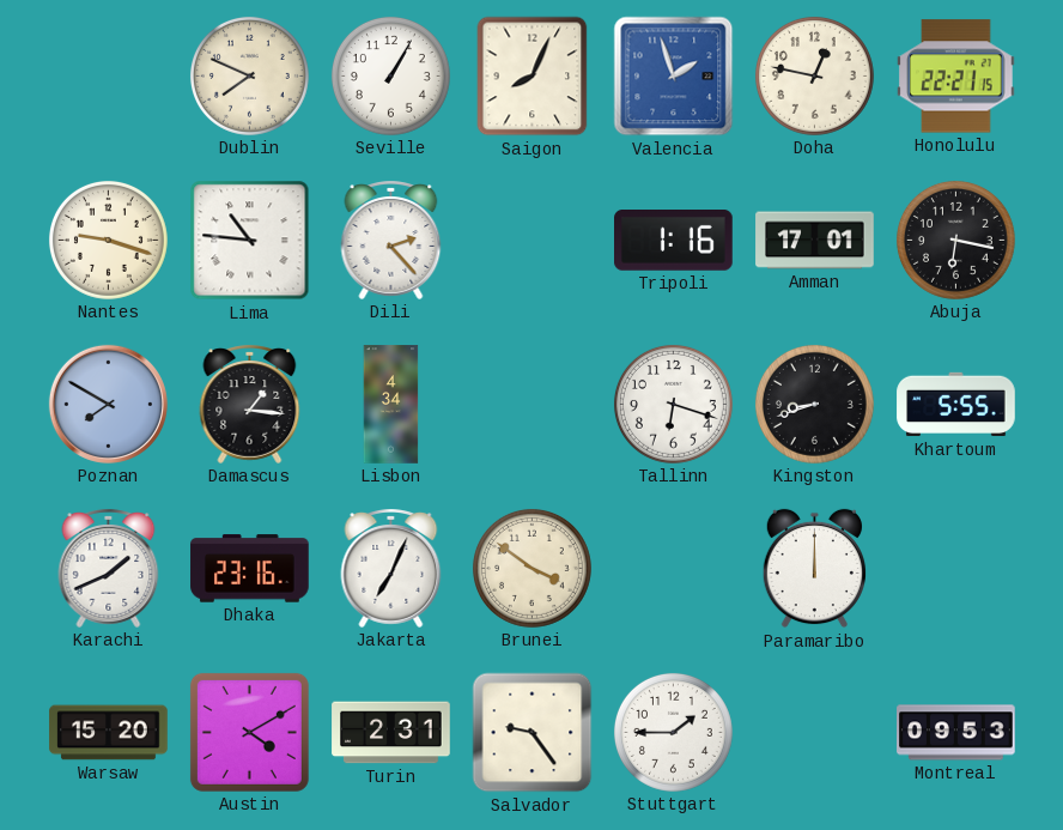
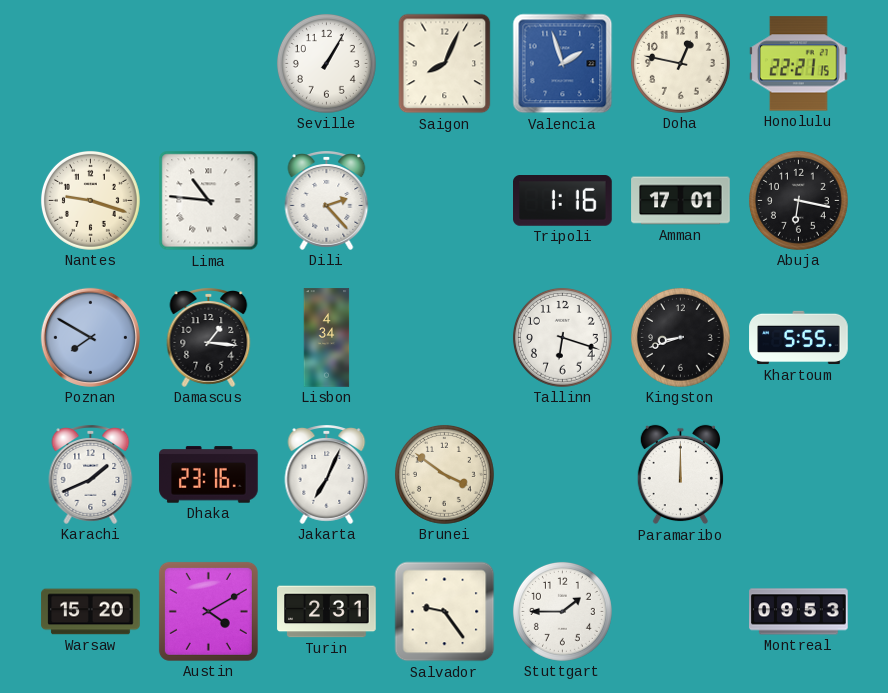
Dublin: 7:49 -> none (249, 75)
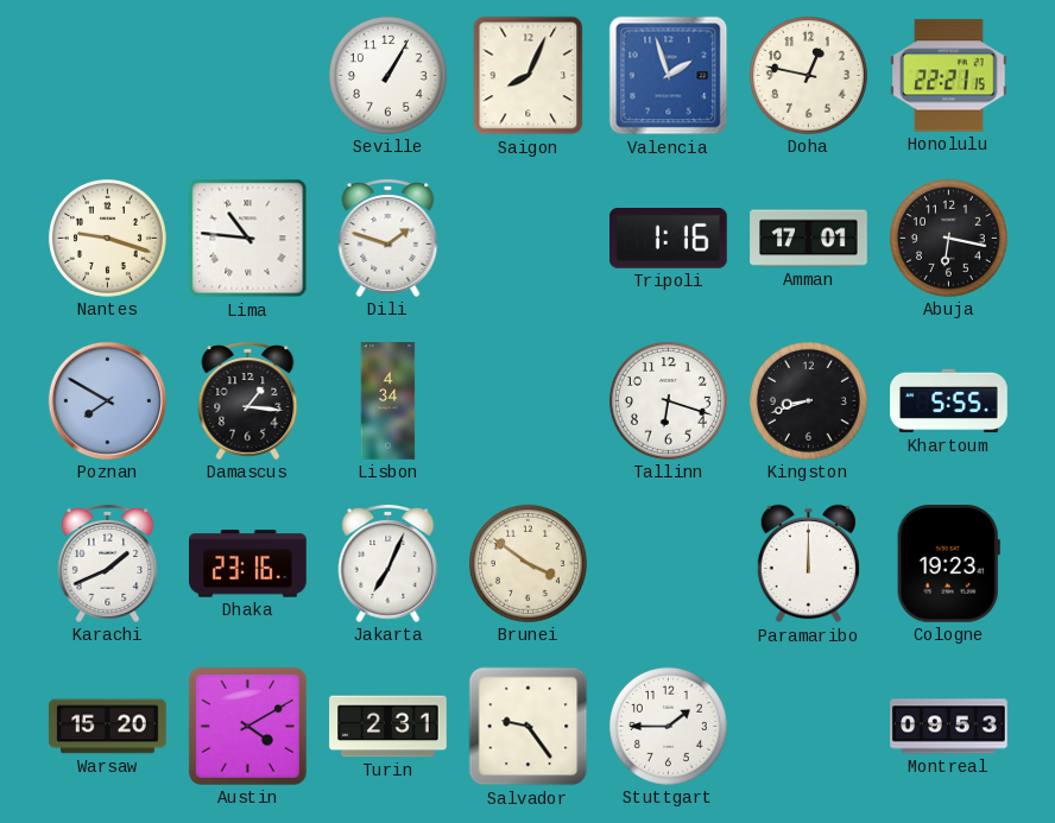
Dili: 2:23 -> 1:48 (388, 238)
Cologne: none -> 19:23 (948, 564)
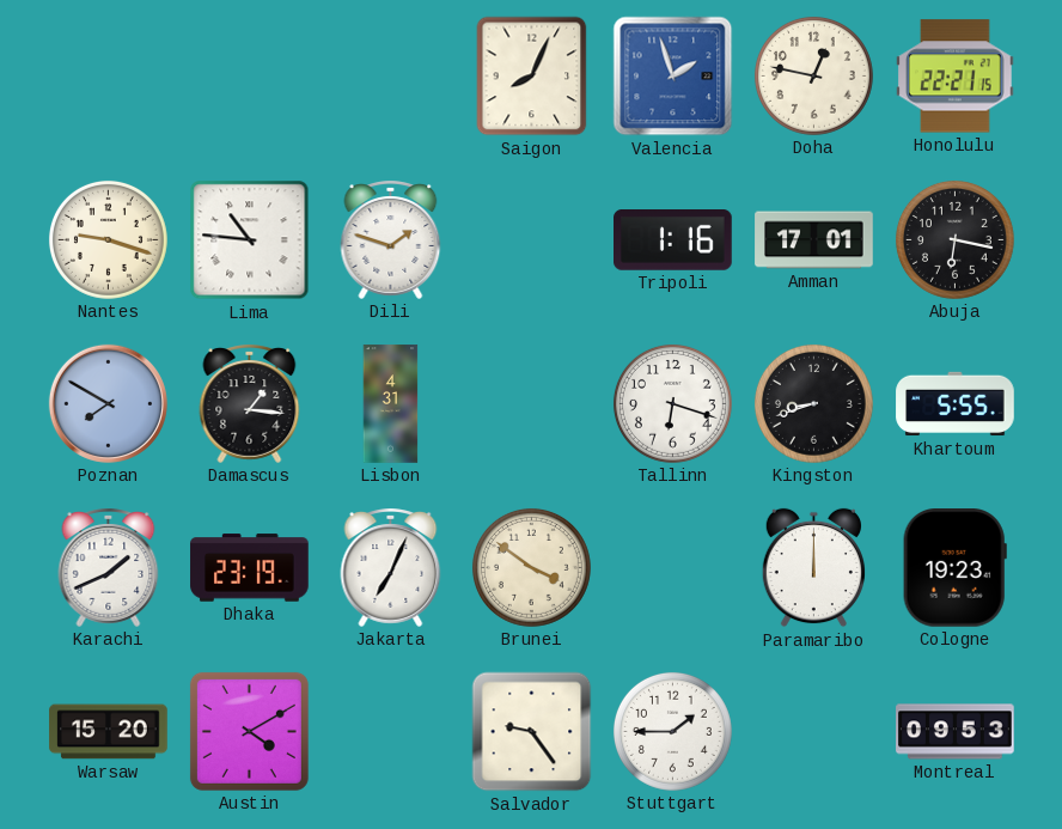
Seville: 1:05 -> none (387, 75)
Lisbon: 4:34 -> 4:31 (391, 404)
Dhaka: 23:16 -> 23:19 (250, 568)
Turin: 2:31 -> none (388, 727)
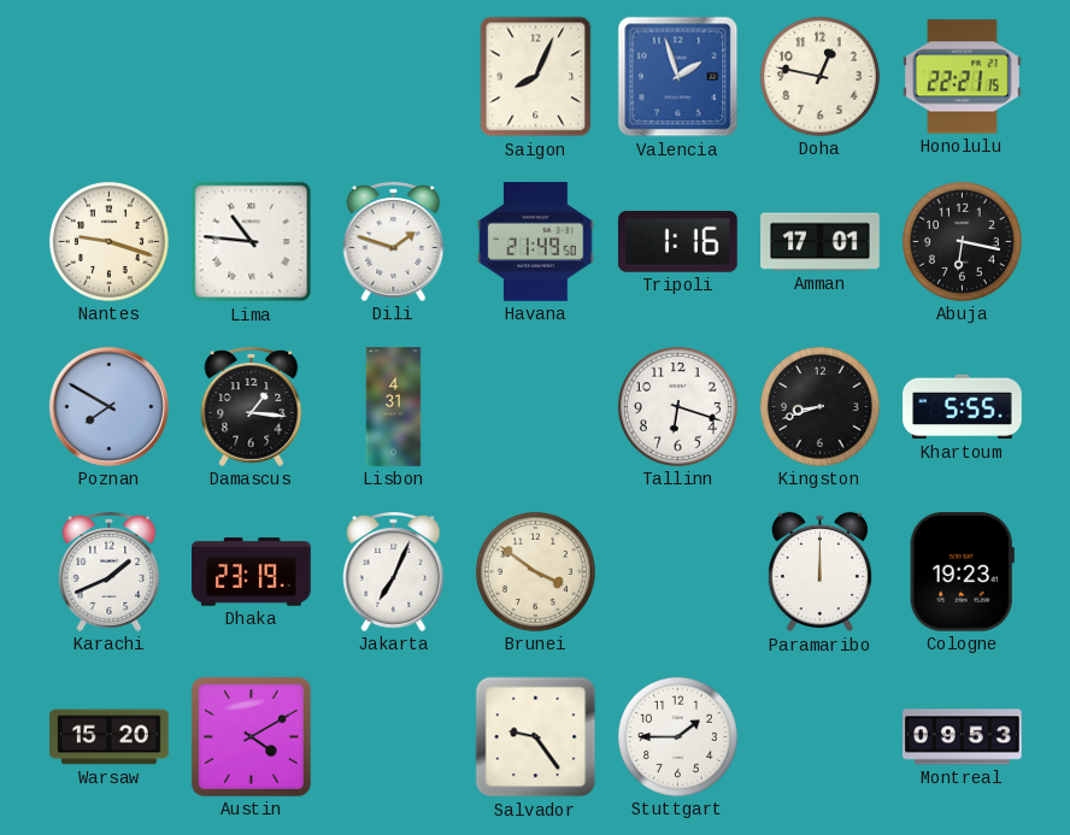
Havana: none -> 21:49 (536, 242)
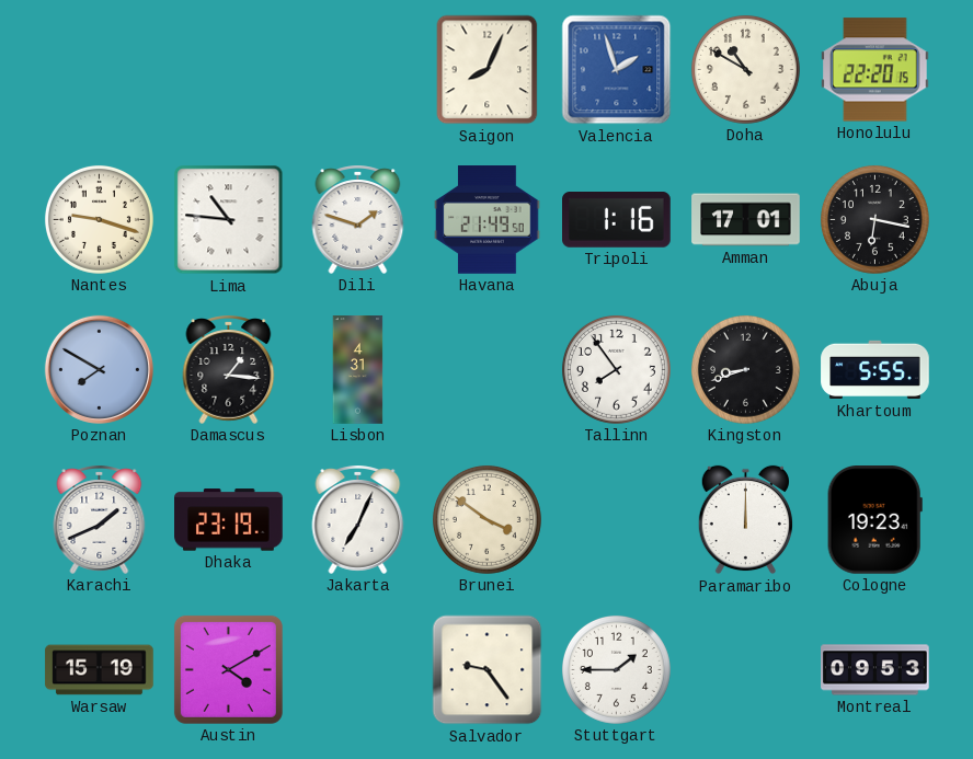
Doha: 12:47 -> 10:50 (745, 69)
Honolulu: 22:21 -> 22:20 (875, 70)
Tallinn: 6:18 -> 7:54 (616, 369)
Warsaw: 15:20 -> 15:19 (100, 670)
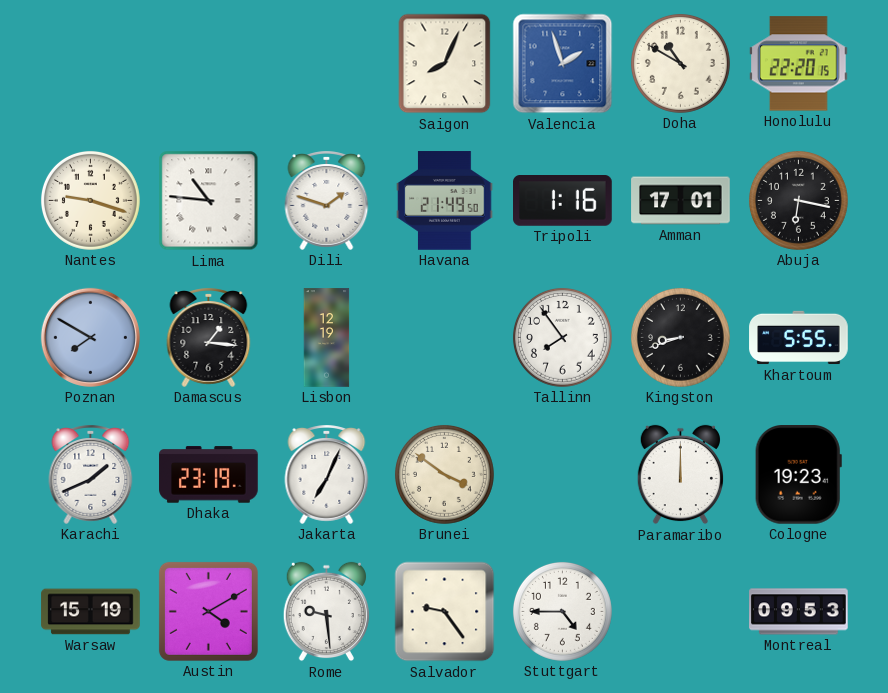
Lisbon: 4:31 -> 12:19 (327, 338)
Rome: none -> 9:29 (326, 612)
Stuttgart: 1:45 -> 4:45 (562, 611)
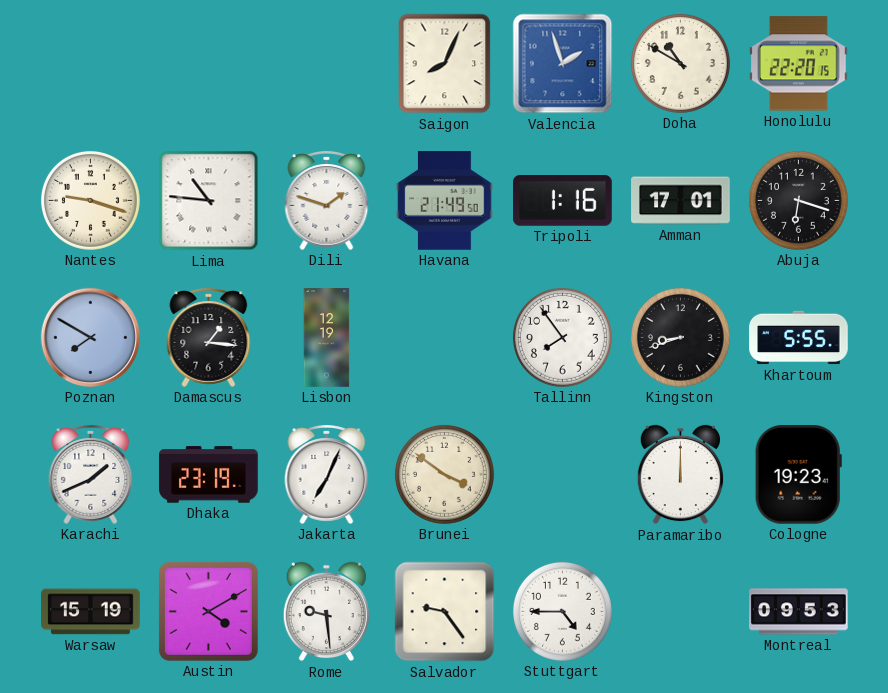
Abuja: 6:17 -> 6:18 (798, 200)
